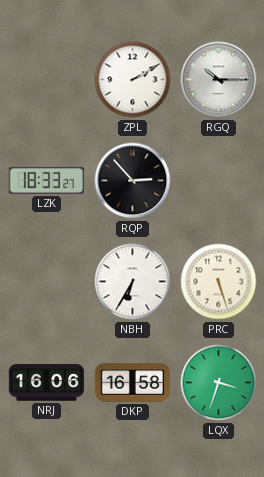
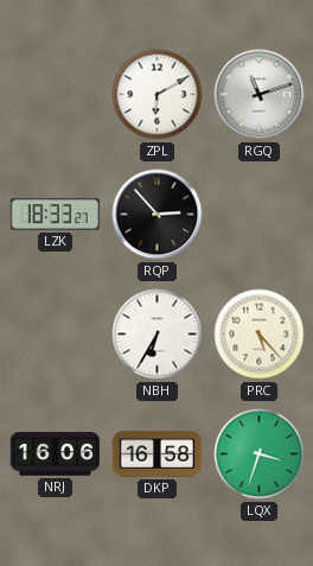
ZPL: 2:10 -> 6:10 (158, 95)
RGQ: 10:15 -> 11:12 (260, 95)
PRC: 5:27 -> 5:23 (260, 335)
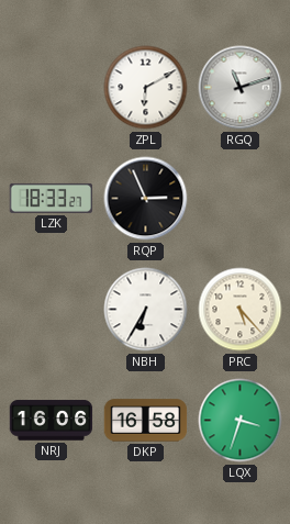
RQP: 2:53 -> 2:56 (146, 199)
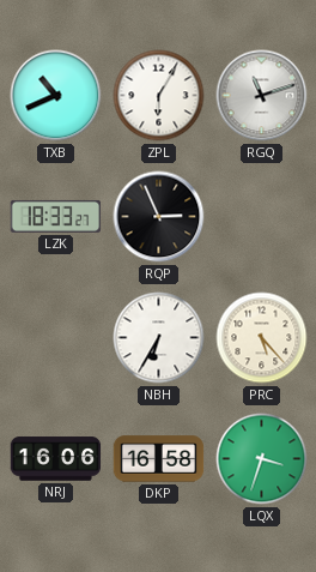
TXB: none -> 10:41 (56, 96)
ZPL: 6:10 -> 6:05 (159, 96)
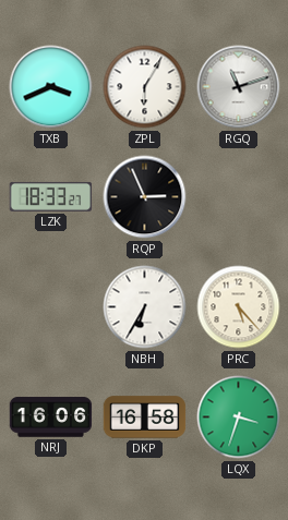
TXB: 10:41 -> 3:41 (51, 87)
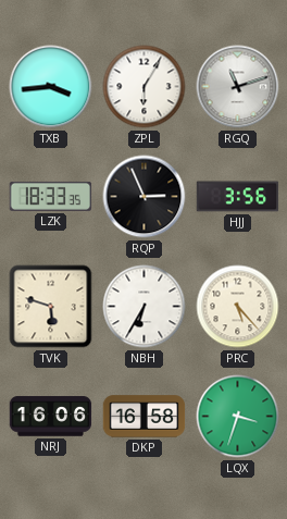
TXB: 3:41 -> 3:44 (51, 87)
LZK: 18:33:27 -> 18:33:35 (51, 196)
HJJ: none -> 3:56 (238, 197)
TVK: none -> 5:48 (51, 307)
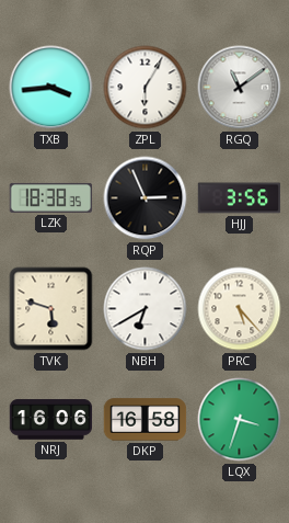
RGQ: 11:12 -> 11:09 (240, 88)
LZK: 18:33 -> 18:38 (51, 197)
NBH: 6:35 -> 6:40 (146, 309)
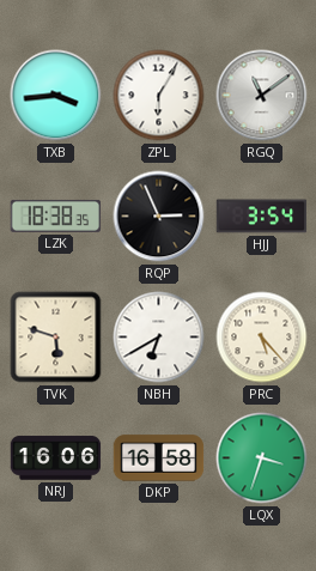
HJJ: 3:56 -> 3:54 (262, 217)
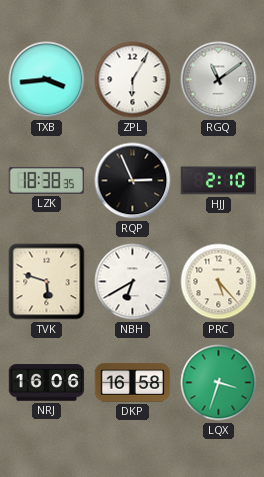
HJJ: 3:54 -> 2:10 (219, 181)
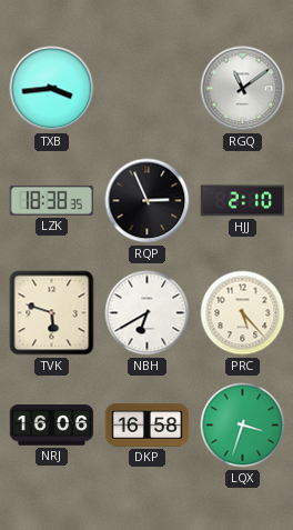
ZPL: 6:05 -> none (133, 80)
